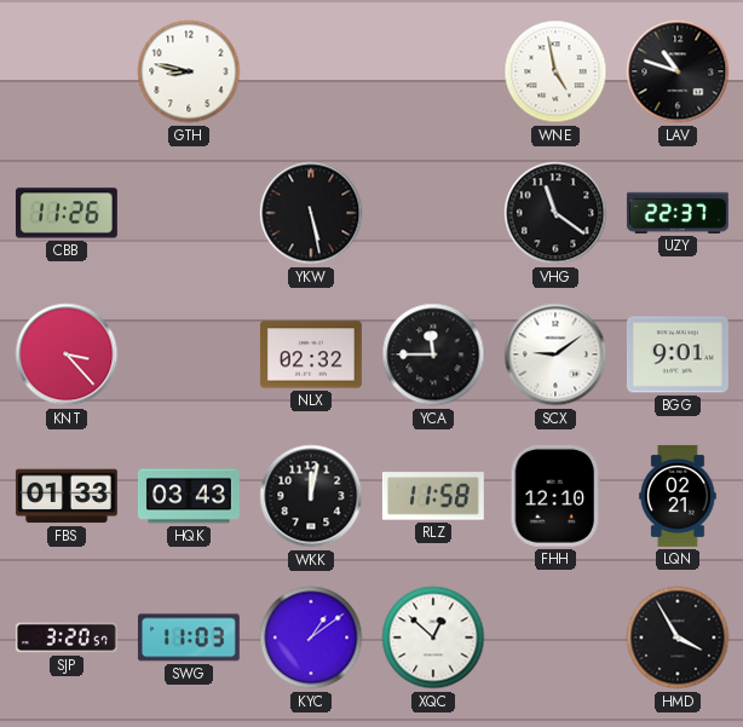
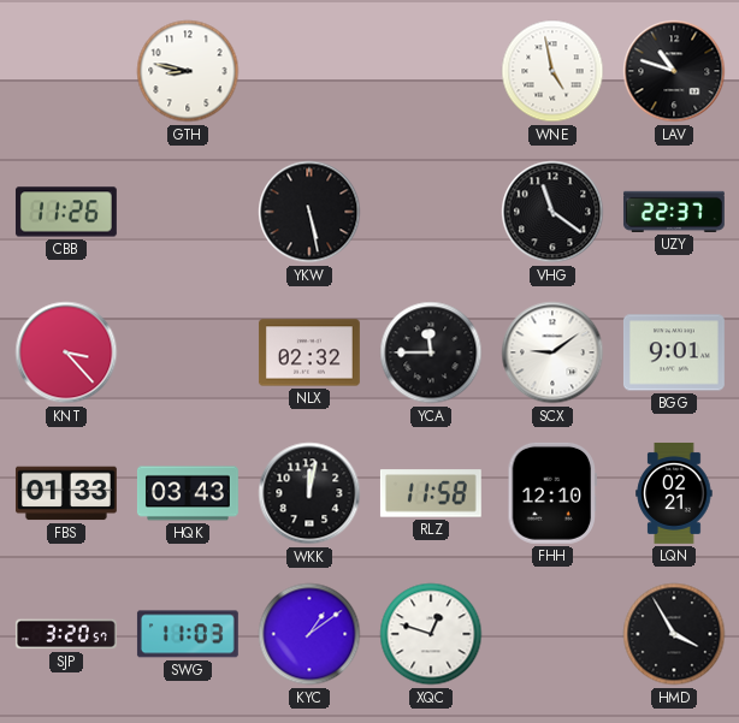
XQC: 12:52 -> 12:48 (431, 634)
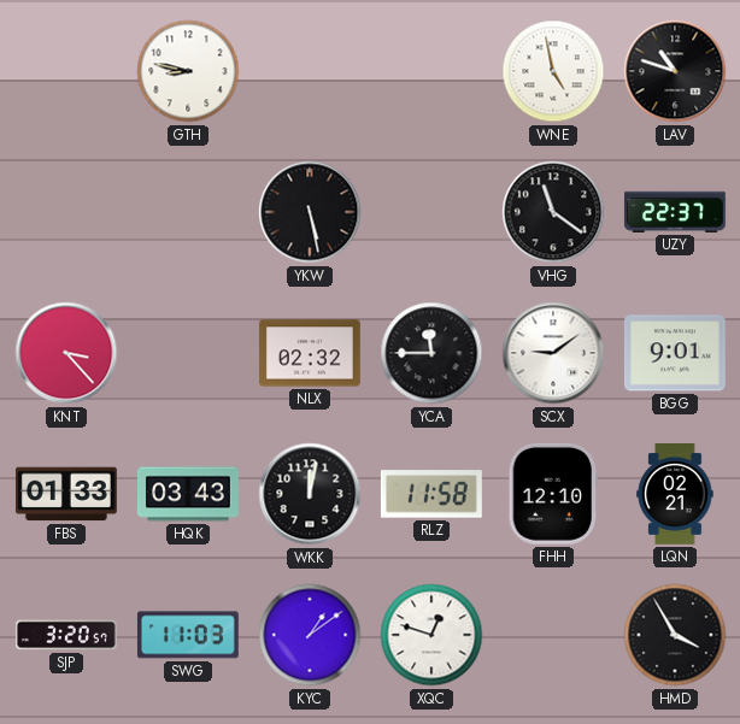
CBB: 11:26 -> none (66, 212)
